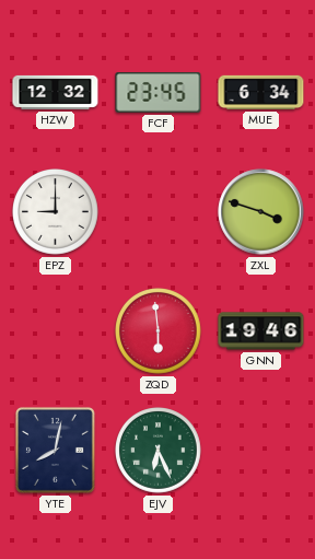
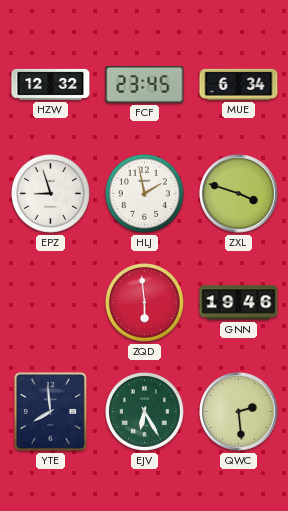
EPZ: 9:00 -> 8:57 (51, 194)
HLJ: none -> 1:58 (145, 194)
YTE: 8:02 -> 7:59 (50, 411)
EJV: 6:26 -> 6:25 (145, 412)
QWC: none -> 2:29 (239, 412)
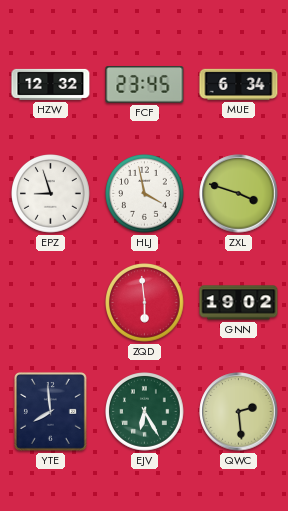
HLJ: 1:58 -> 3:58 (145, 194)
GNN: 19:46 -> 19:02 (239, 303)
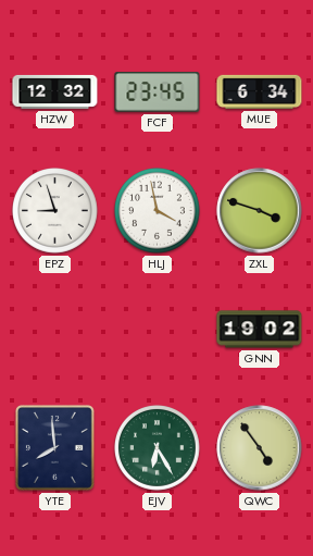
ZQD: 5:59 -> none (145, 303)
QWC: 2:29 -> 4:54 (260, 448)
